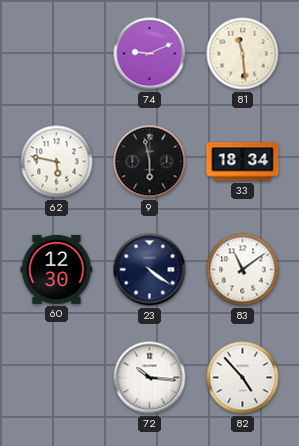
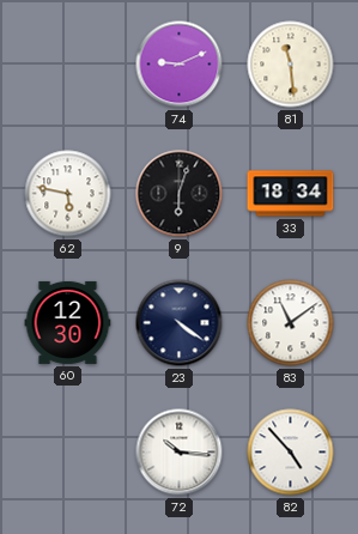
9: 5:58 -> 6:03 (180, 194)
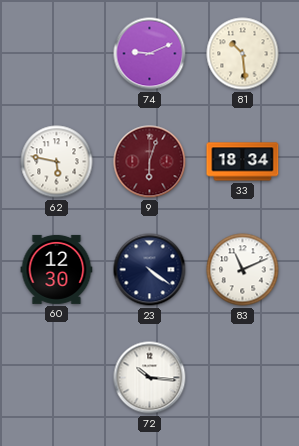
81: 11:29 -> 10:29 (243, 54)
9 dial: black -> burgundy (150, 162)
83: 11:09 -> 11:11 (243, 270)
82: 4:53 -> none (291, 453)
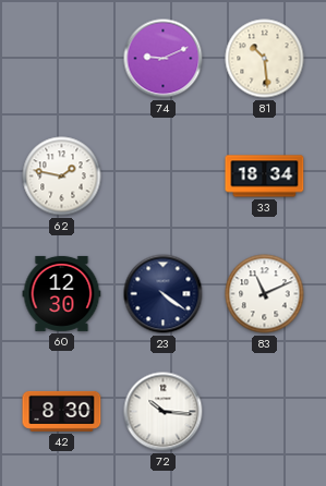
62: 5:47 -> 1:47 (62, 177)
9: 6:03 -> none (150, 162)
42: none -> 8:30 (62, 411)
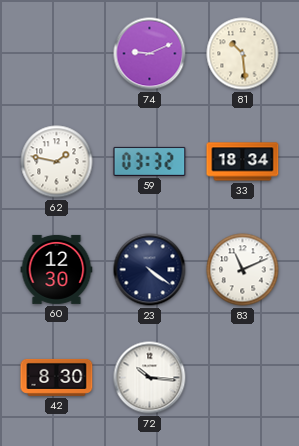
59: none -> 03:32 (150, 161)
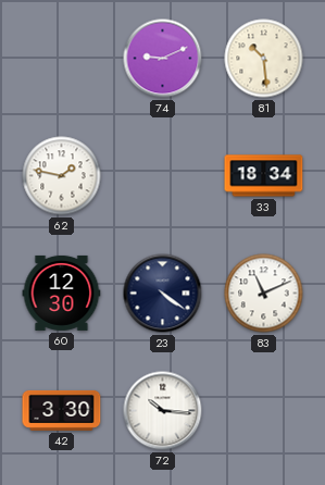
59: 03:32 -> none (150, 161)
42: 8:30 -> 3:30 (62, 410)
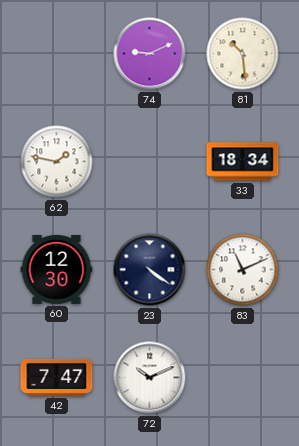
42: 3:30 -> 7:47 (57, 377)
72: 10:16 -> 10:11 (150, 378)
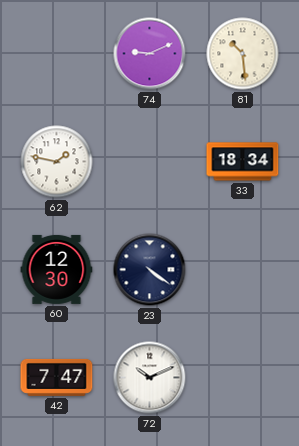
83: 11:11 -> none (243, 270)
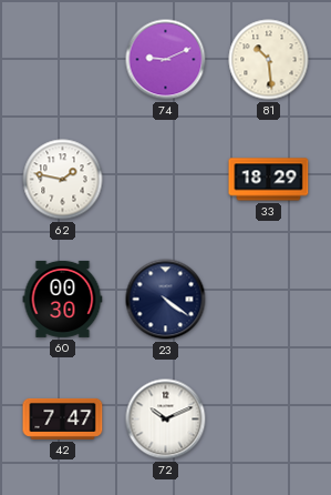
33: 18:34 -> 18:29 (269, 180)
60: 12:30 -> 00:30 (63, 299)
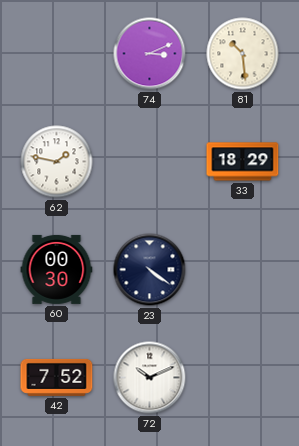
74: 9:11 -> 3:11 (150, 54)
42: 7:47 -> 7:52 (57, 377)
